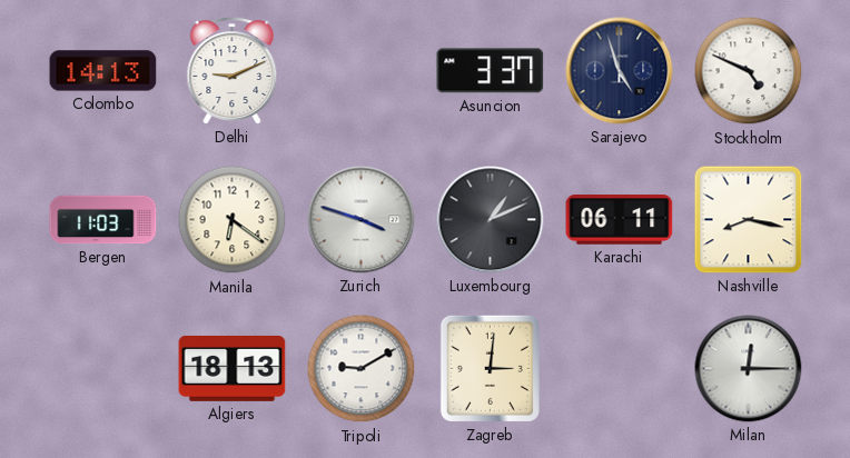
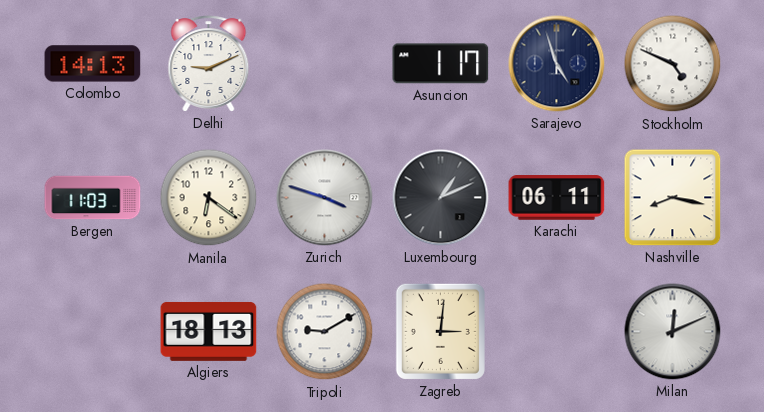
Asuncion: 3:37 -> 1:17 (441, 64)
Milan: 12:15 -> 12:11 (673, 332)
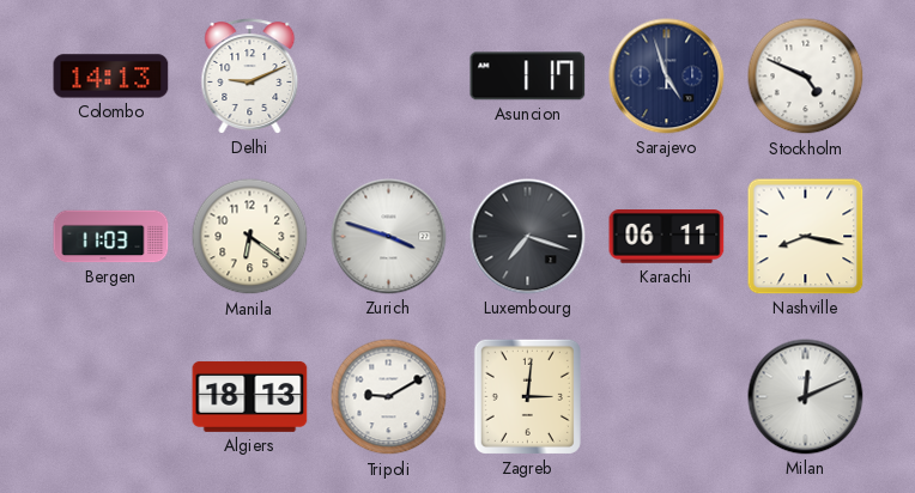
Luxembourg: 1:11 -> 7:18 (528, 237)
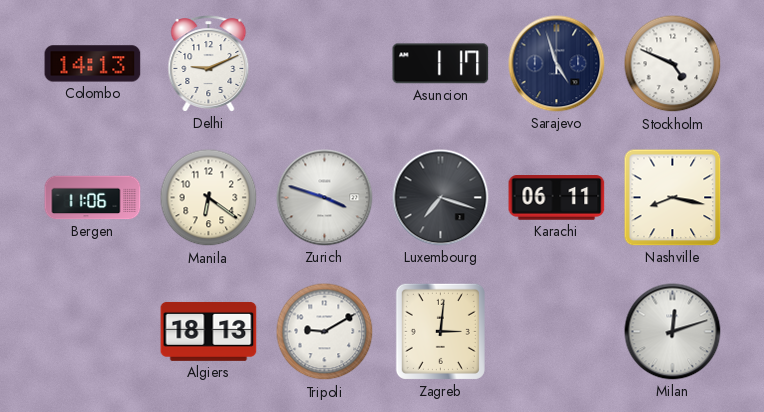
Bergen: 11:03 -> 11:06 (93, 198)
Milan: 12:11 -> 12:12 (673, 332)
